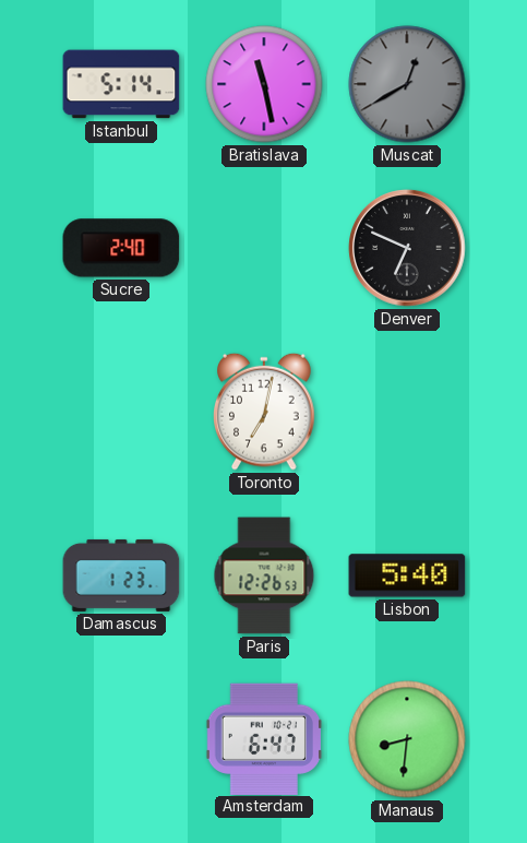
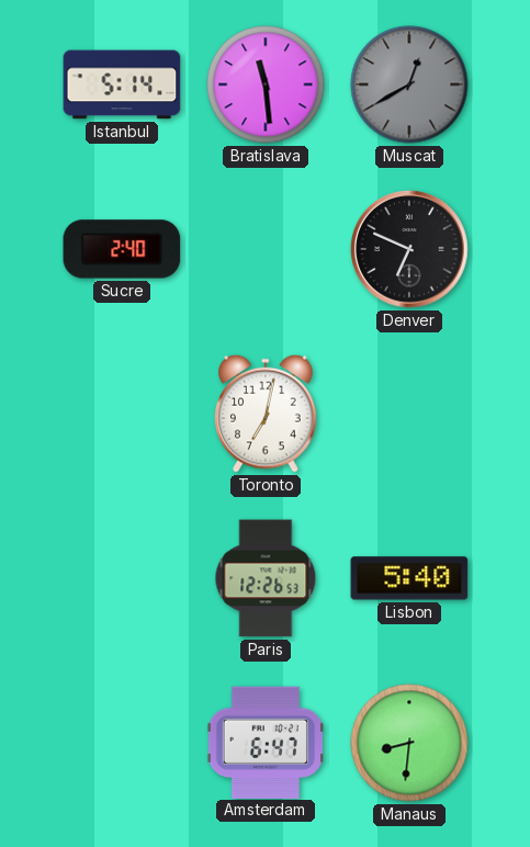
Bratislava: 11:28 -> 11:29 (266, 84)
Damascus: 1:23 -> none (121, 575)
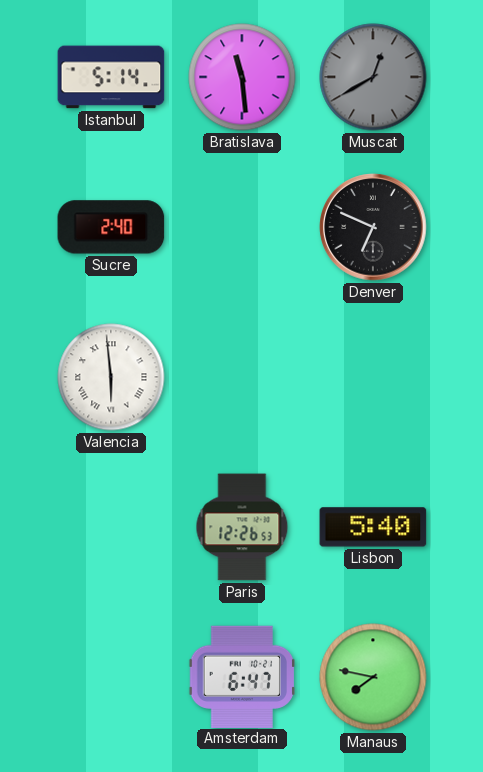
Valencia: none -> 5:59 (111, 377)
Toronto: 7:02 -> none (266, 414)
Manaus: 8:31 -> 7:47 (373, 677)
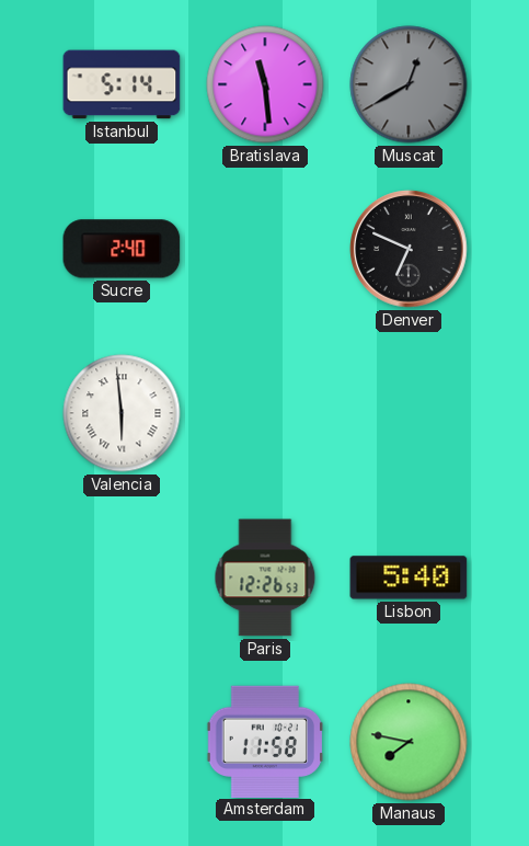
Amsterdam: 6:47 -> 11:58 (264, 741)
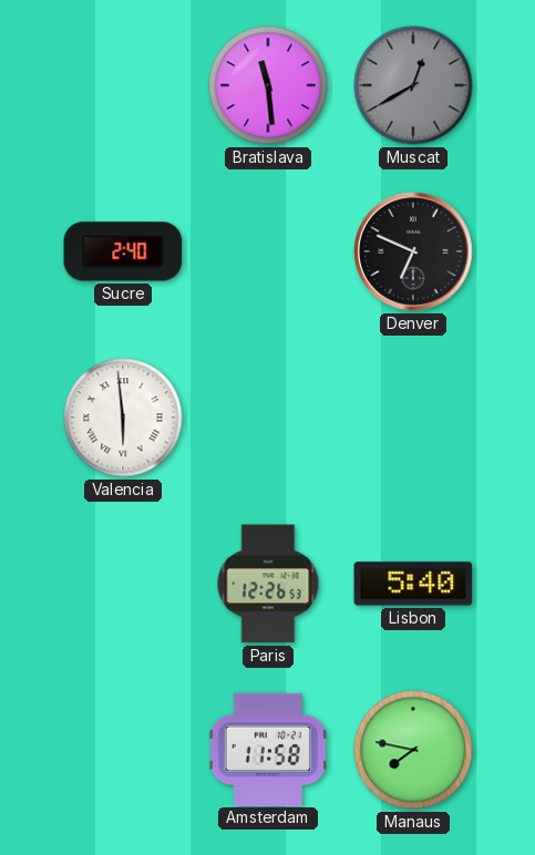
Istanbul: 5:14 -> none (122, 84)
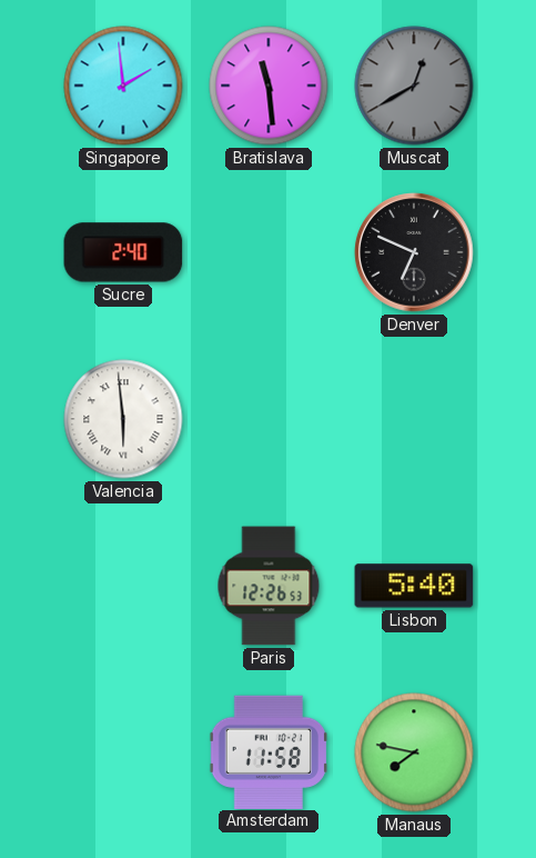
Singapore: none -> 1:59 (123, 86)
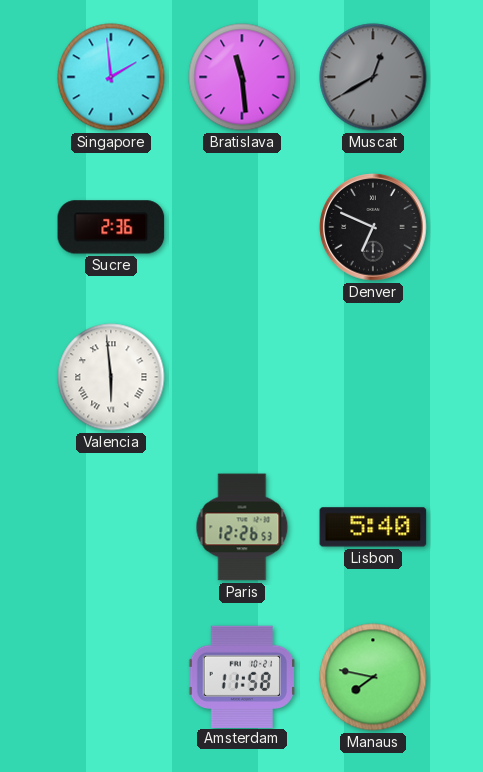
Sucre: 2:40 -> 2:36 (111, 227)
